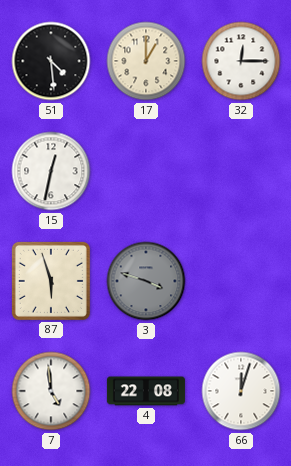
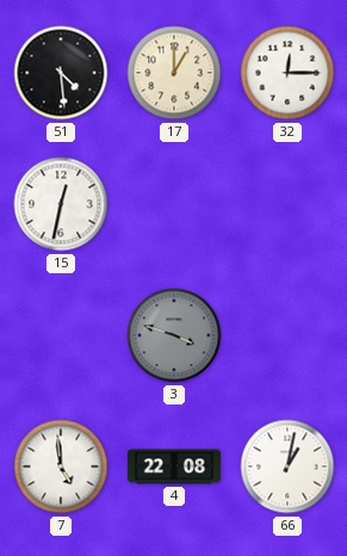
87: 5:57 -> none (51, 281)
66: 12:03 -> 1:02 (287, 467)
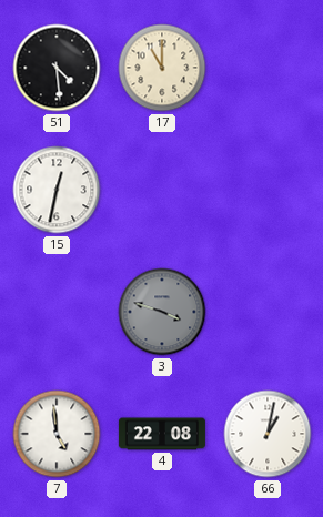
17: 1:00 -> 11:00 (162, 68)
32: 12:15 -> none (287, 73)
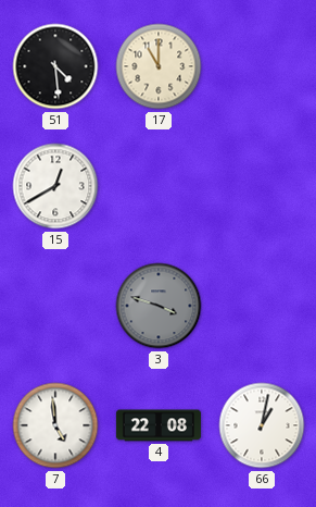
15: 12:32 -> 12:40 (55, 186)
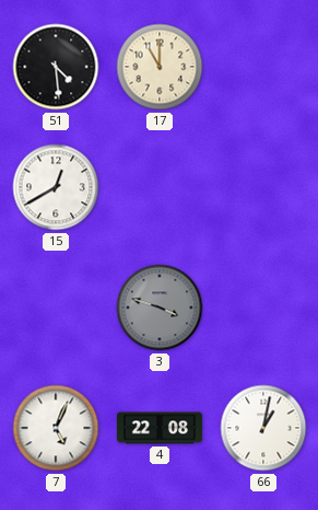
7: 4:59 -> 5:04 (56, 428)
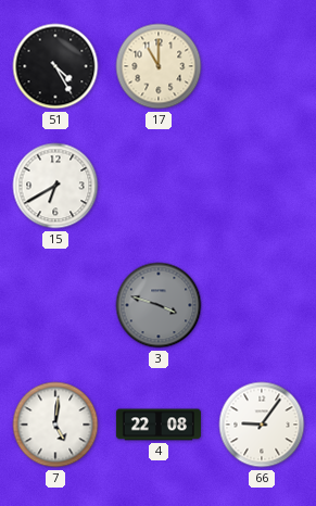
51: 4:29 -> 4:25 (55, 66)
15: 12:40 -> 6:40 (55, 186)
7: 5:04 -> 5:01 (55, 425)
66: 1:02 -> 9:06 (262, 425)
